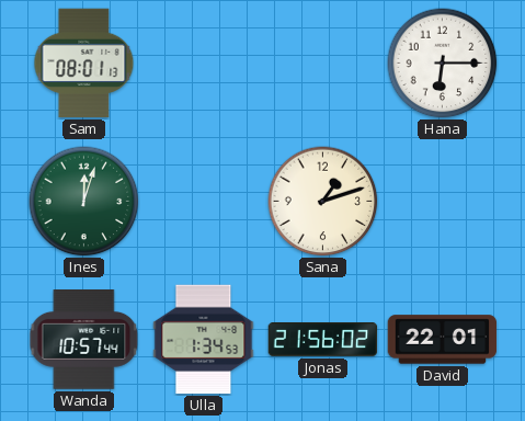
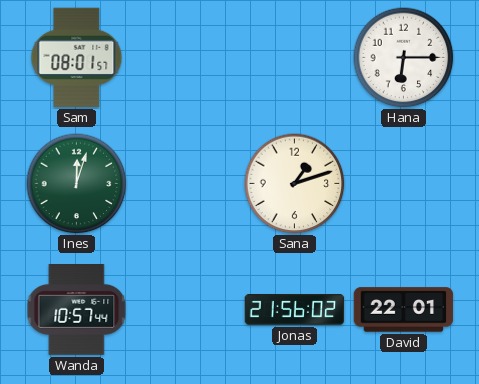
Sam: 08:01:13 -> 08:01:57 (77, 58)
Ulla: 1:34 -> none (204, 340)
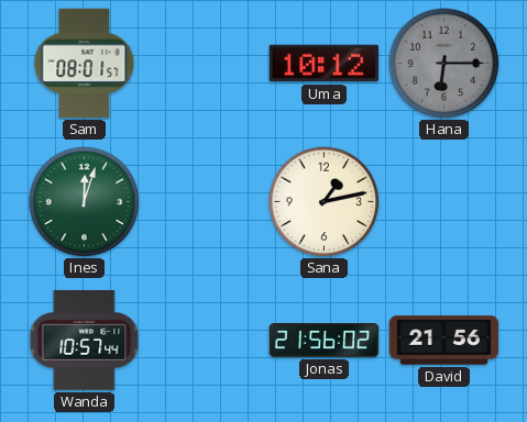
Uma: none -> 10:12 (325, 64)
Hana dial: white -> grey (444, 64)
Sana: 1:12 -> 1:13 (325, 202)
David: 22:01 -> 21:56 (444, 341)
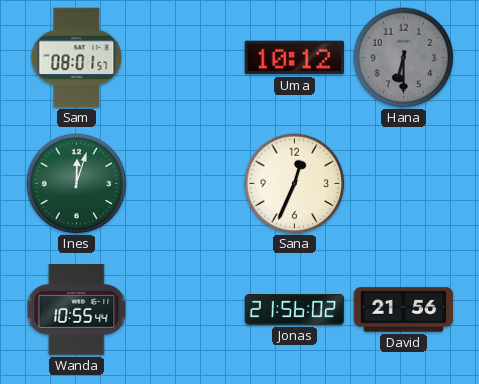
Hana: 6:15 -> 6:30 (404, 58)
Sana: 1:13 -> 12:34 (295, 184)
Wanda: 10:57 -> 10:55 (77, 310)
